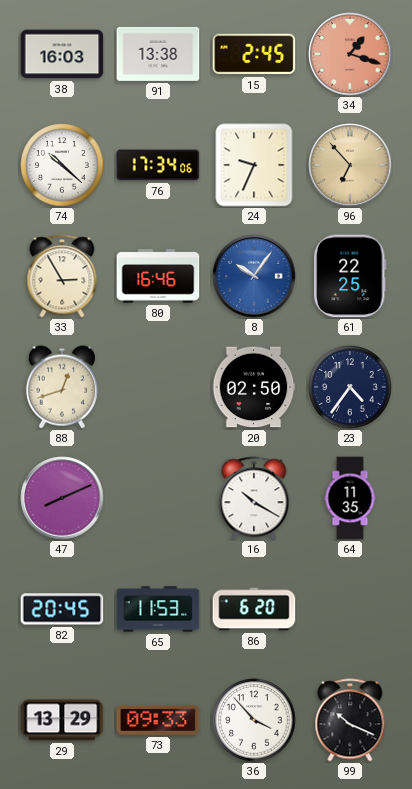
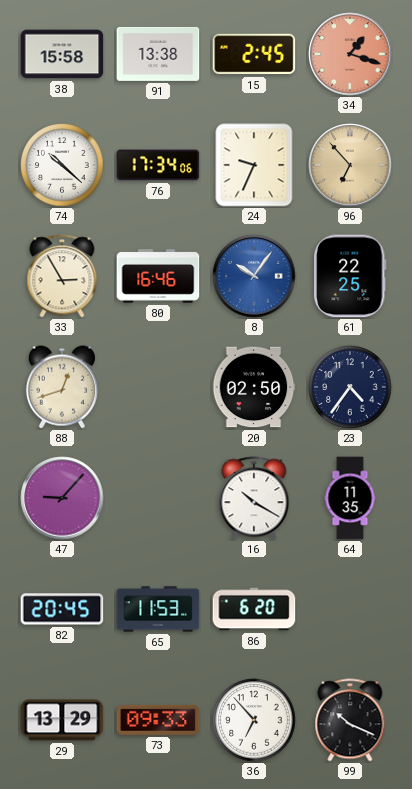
38: 16:03 -> 15:58 (62, 54)
47: 8:11 -> 9:07 (62, 498)
36: 3:53 -> 6:53 (254, 720)
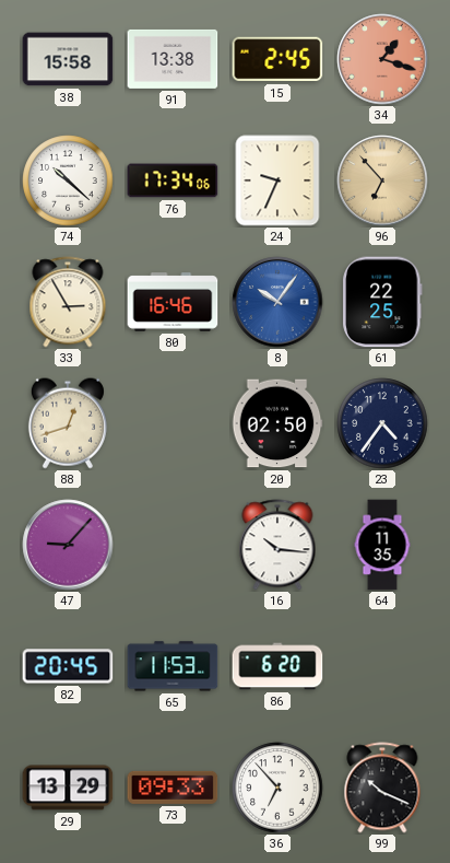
16: 10:20 -> 10:16 (277, 545)
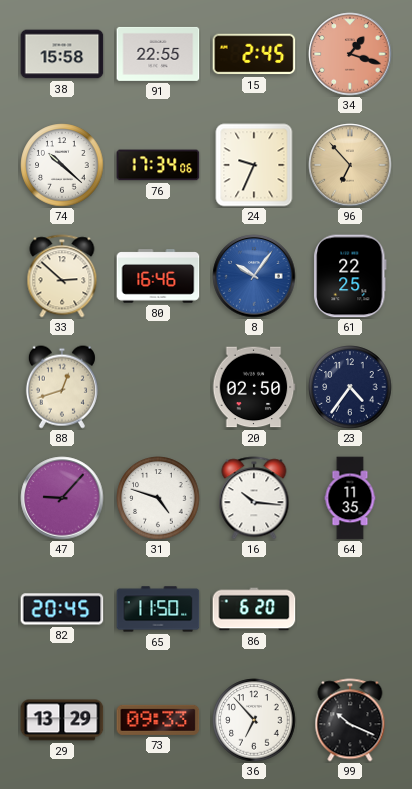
91: 13:38 -> 22:55 (158, 54)
33: 2:55 -> 2:52 (62, 276)
31: none -> 4:48 (158, 498)
65: 11:53 -> 11:50 (158, 609)
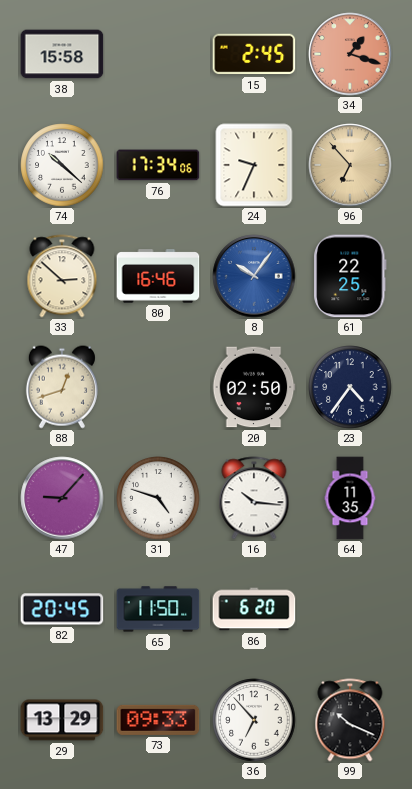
91: 22:55 -> none (158, 54)
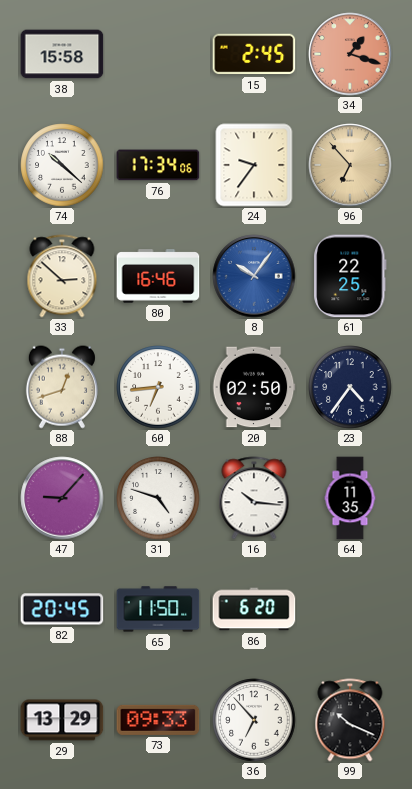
24: 9:34 -> 9:36 (254, 165)
60: none -> 6:44 (158, 387)
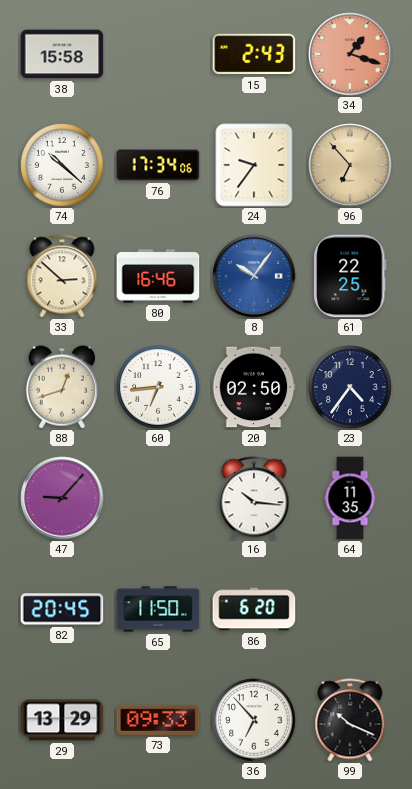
15: 2:45 -> 2:43 (254, 54)
31: 4:48 -> none (158, 498)
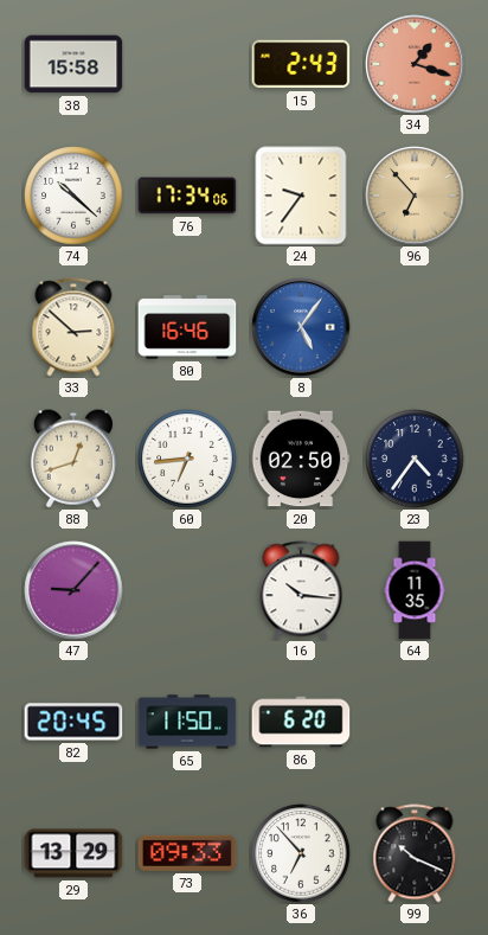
8: 10:06 -> 5:06 (301, 327)
61: 22:25 -> none (350, 276)
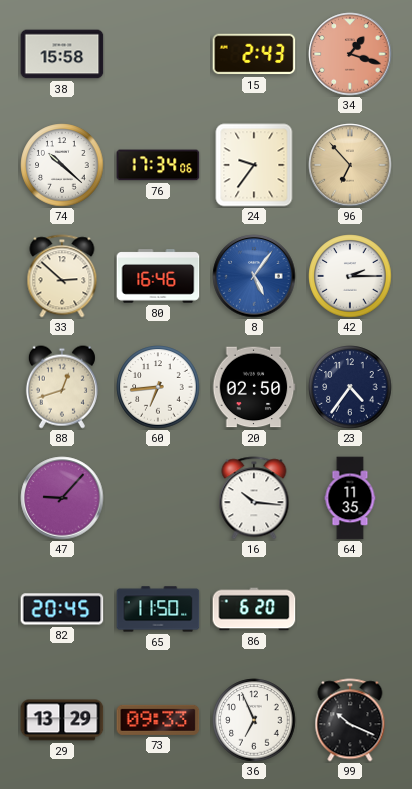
42: none -> 2:15 (350, 276)
36: 6:53 -> 6:56 (254, 720)
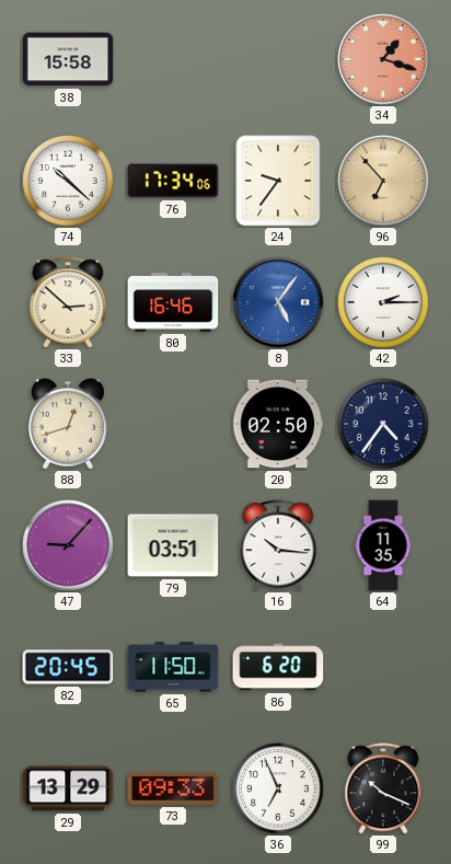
15: 2:43 -> none (254, 54)
60: 6:44 -> none (158, 387)
79: none -> 03:51 (173, 545)
